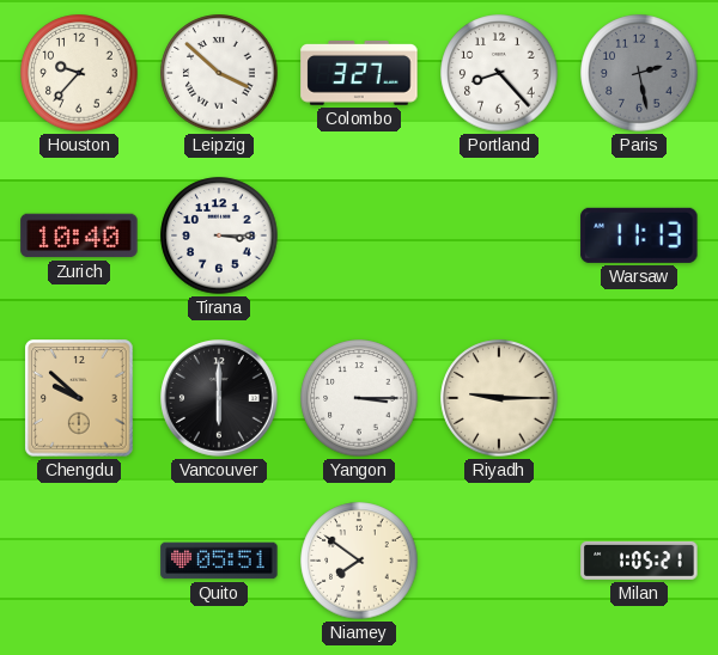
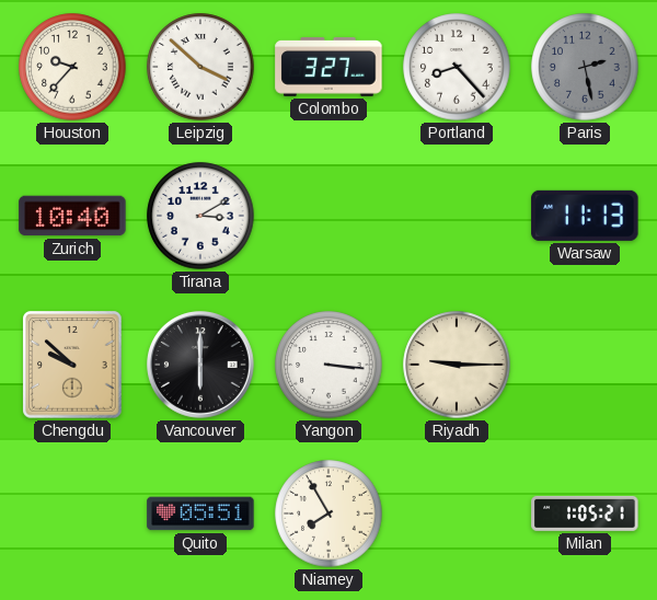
Tirana: 3:15 -> 3:10 (200, 216)
Yangon: 3:15 -> 3:16 (328, 365)
Niamey: 7:51 -> 7:55 (328, 514)
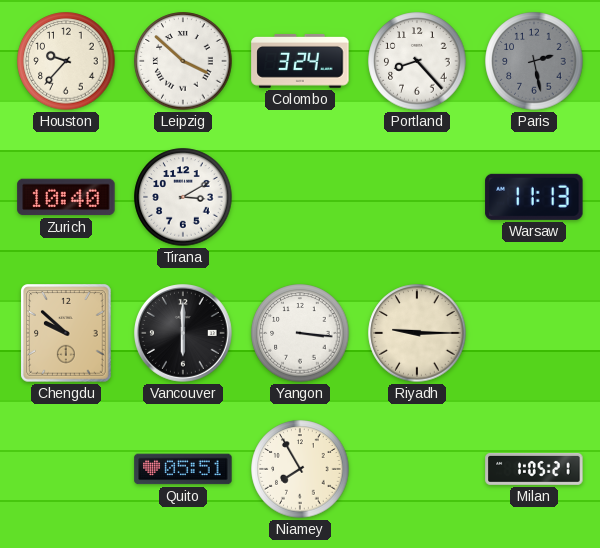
Colombo: 3:27 -> 3:24 (300, 61)
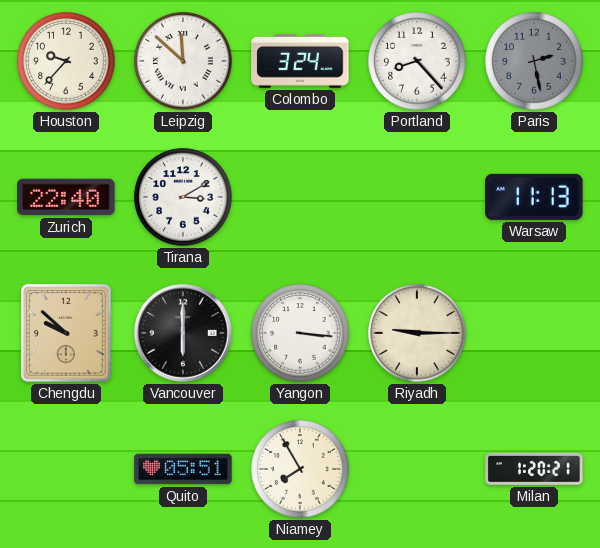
Leipzig: 3:52 -> 11:52 (183, 61)
Zurich: 10:40 -> 22:40 (66, 197)
Milan: 1:05 -> 1:20 (534, 469)
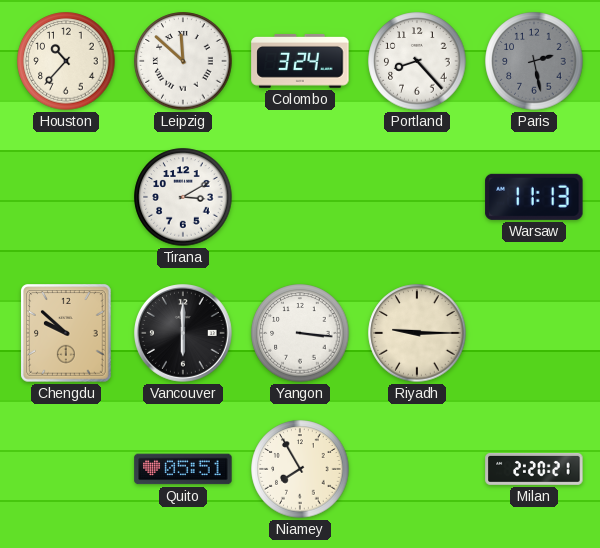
Houston: 9:37 -> 10:37 (66, 61)
Zurich: 22:40 -> none (66, 197)
Milan: 1:20 -> 2:20 (534, 469)
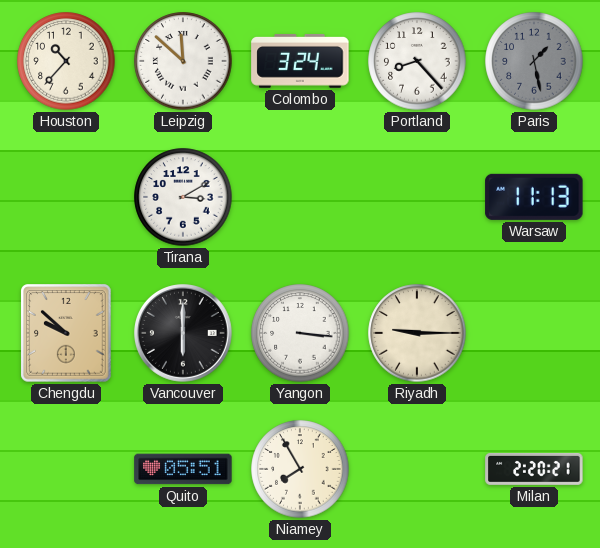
Paris: 2:28 -> 1:28 (534, 61)
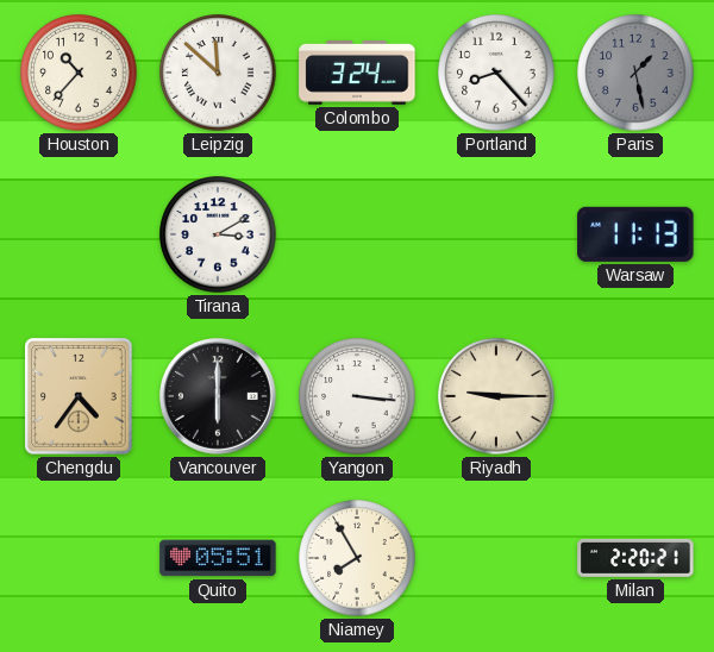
Chengdu: 9:52 -> 4:36 (79, 396)
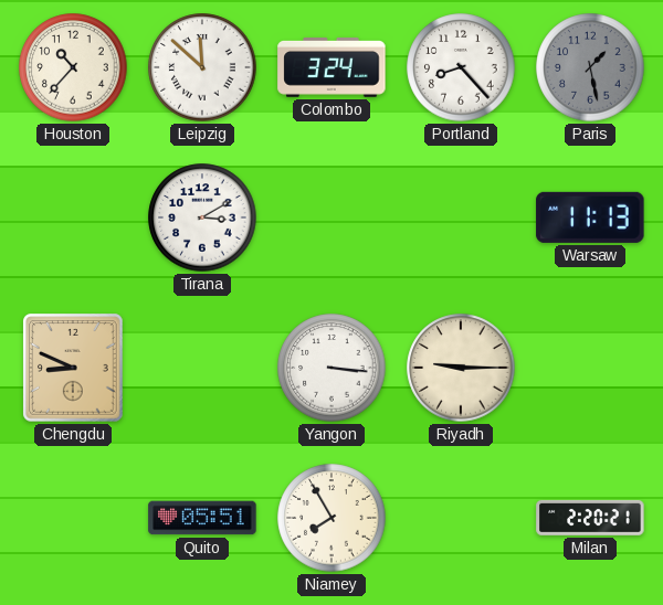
Chengdu: 4:36 -> 8:49 (73, 368)
Vancouver: 6:00 -> none (219, 397)
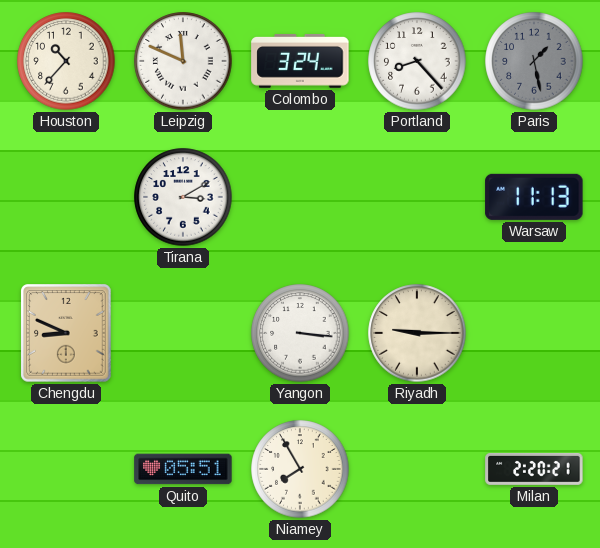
Leipzig: 11:52 -> 11:49 (183, 61)
